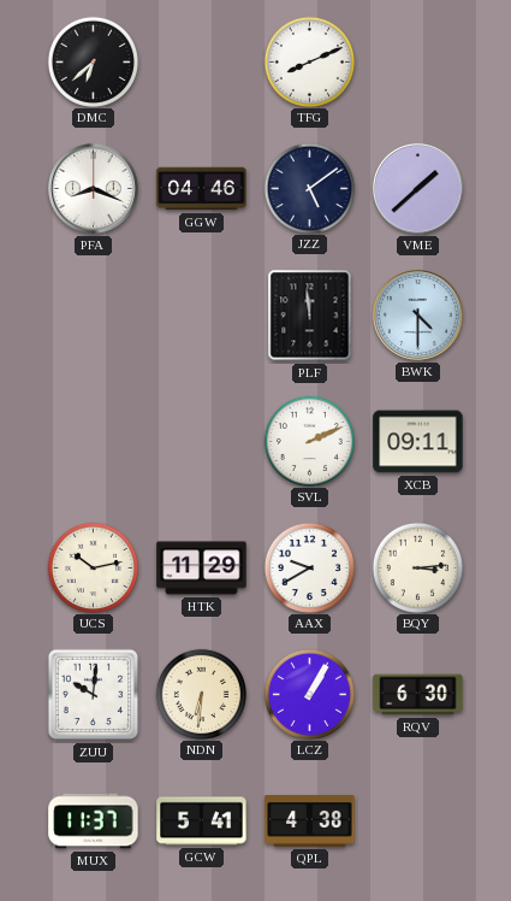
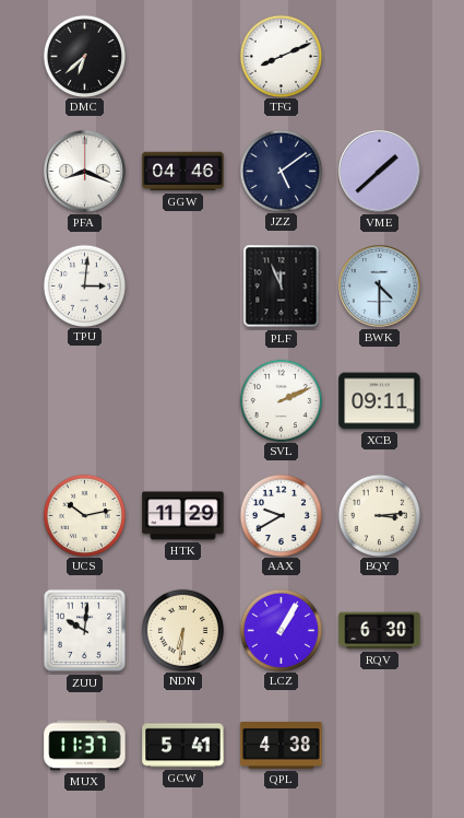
TPU: none -> 3:01 (84, 285)
PLF: 11:59 -> 11:56 (282, 287)
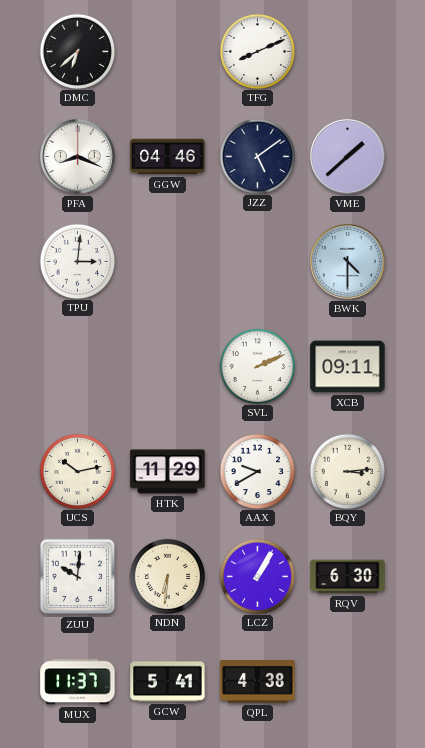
PLF: 11:56 -> none (282, 287)
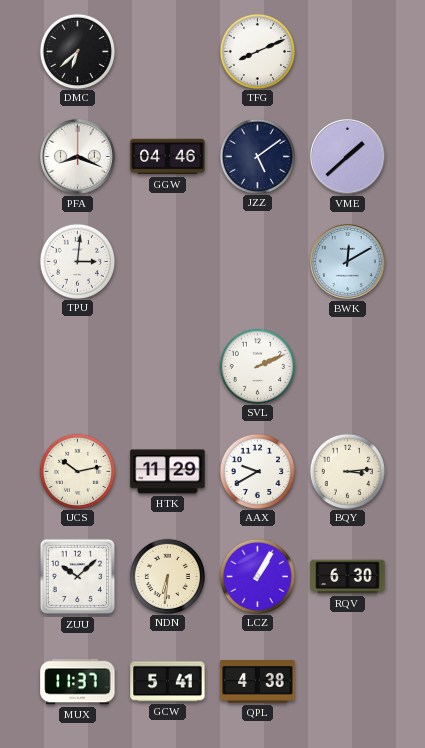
BWK: 4:30 -> 12:10 (348, 262)
XCB: 09:11 -> none (348, 367)
ZUU: 10:01 -> 10:08 (78, 577)
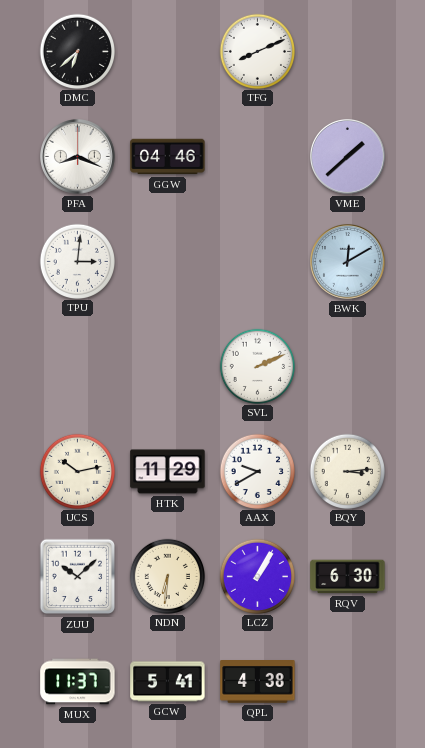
JZZ: 5:09 -> none (257, 156)
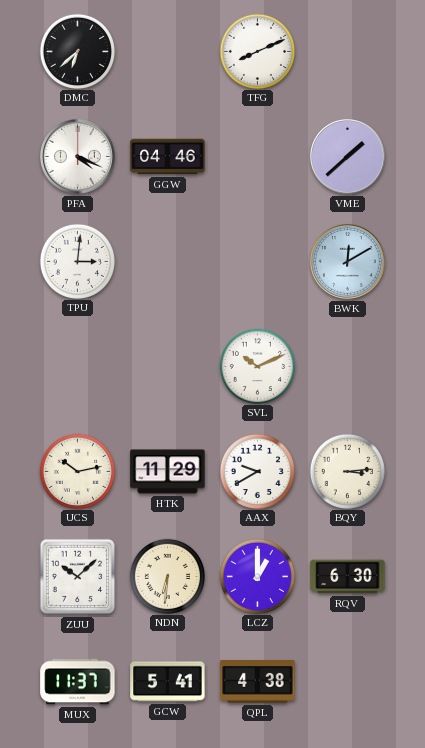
PFA: 8:19 -> 4:19 (78, 157)
SVL: 2:11 -> 10:11 (257, 366)
LCZ: 1:05 -> 1:00 (257, 576)
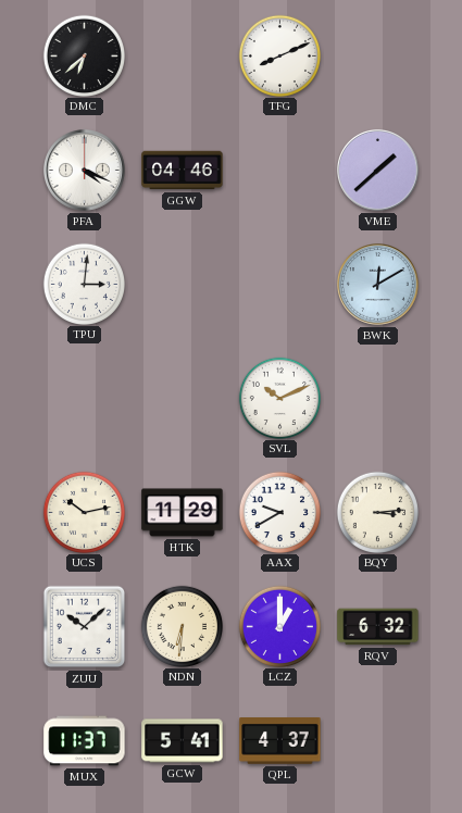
RQV: 6:30 -> 6:32 (378, 627)
QPL: 4:38 -> 4:37 (280, 741)
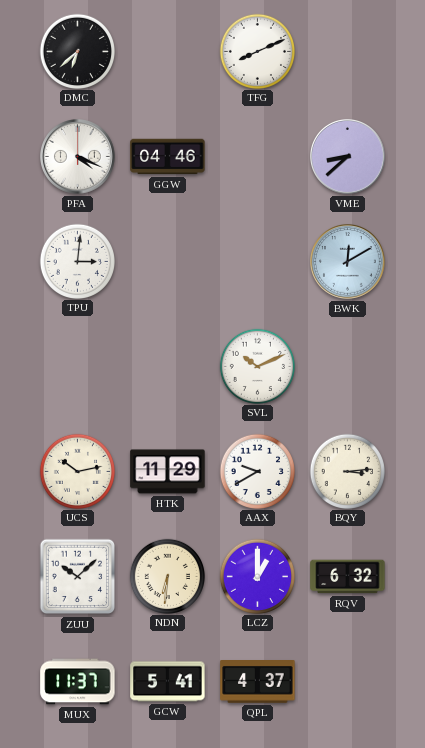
VME: 1:38 -> 8:38 (348, 157)
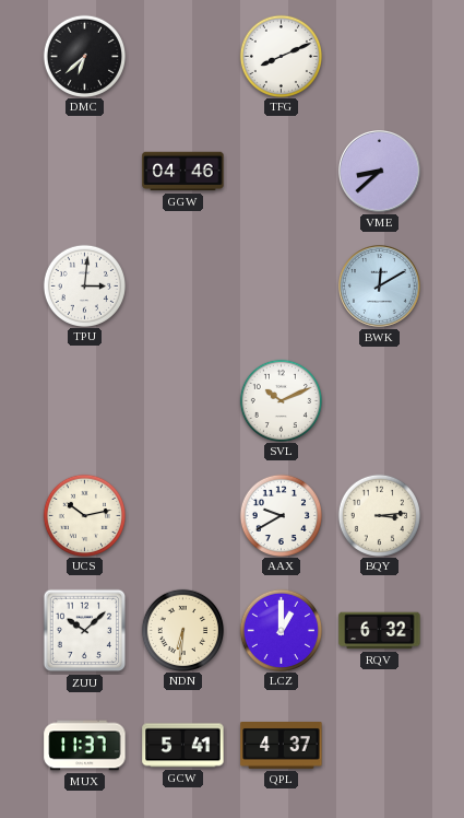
PFA: 4:19 -> none (78, 157)
HTK: 11:29 -> none (168, 472)
